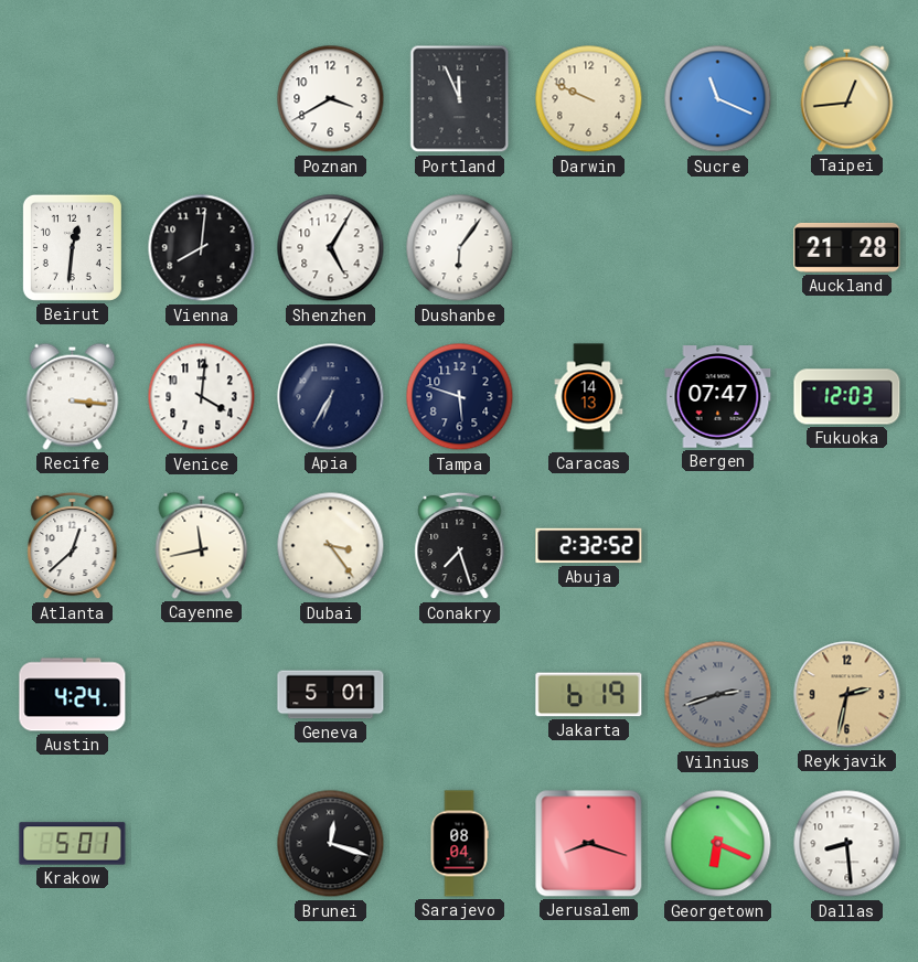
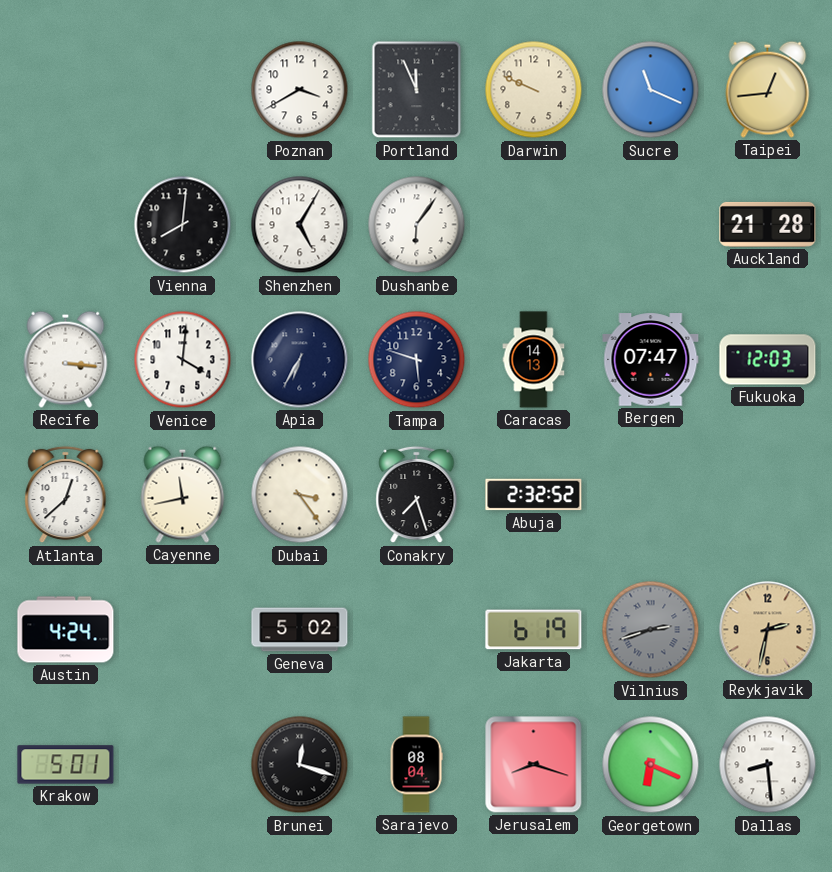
Beirut: 12:31 -> none (72, 247)
Geneva: 5:01 -> 5:02 (300, 630)
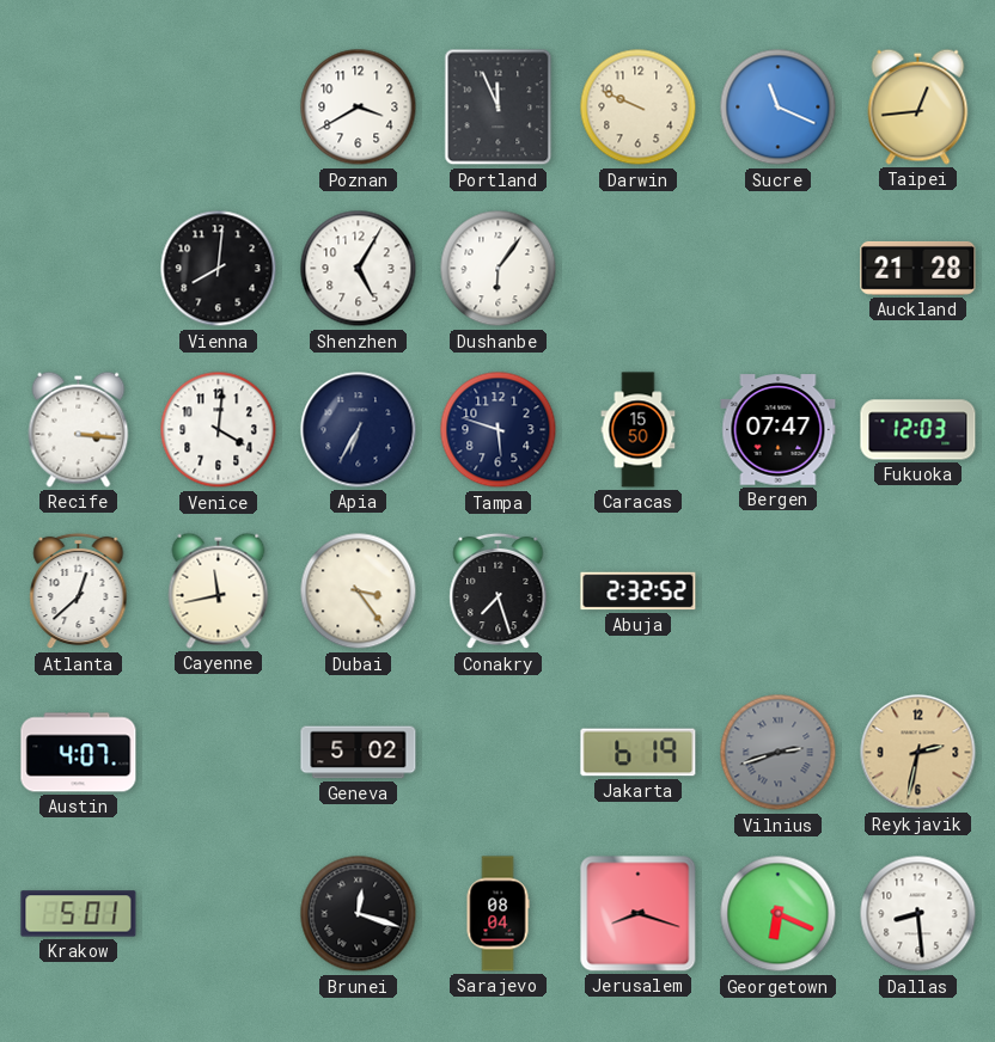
Caracas: 14:13 -> 15:50 (639, 430)
Austin: 4:24 -> 4:07 (79, 753)
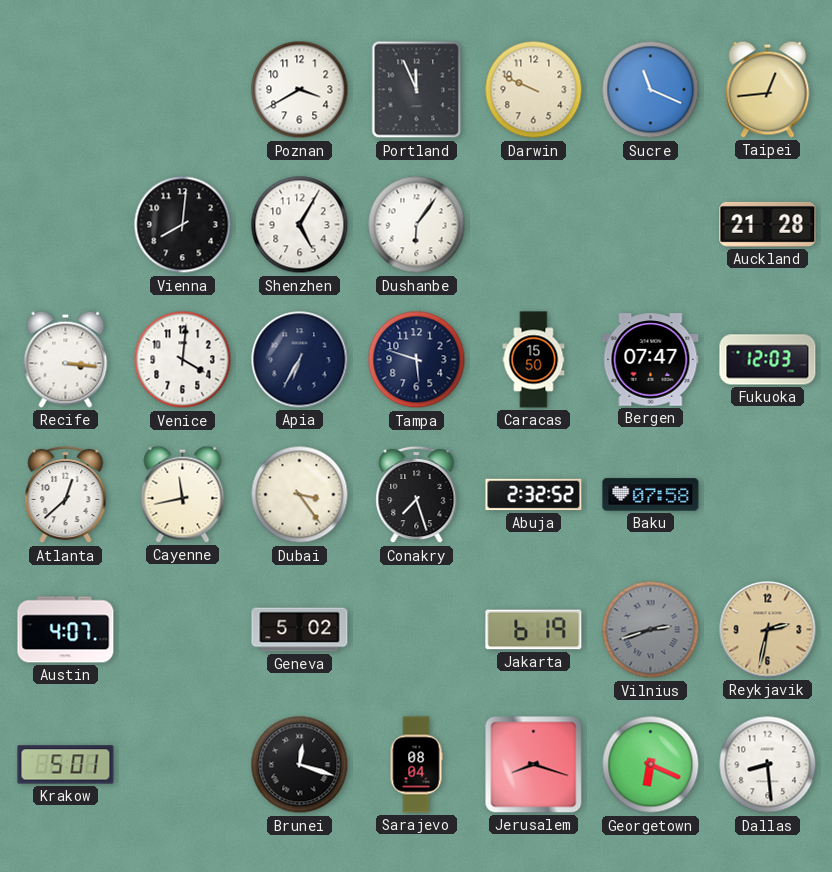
Baku: none -> 07:58 (651, 495)
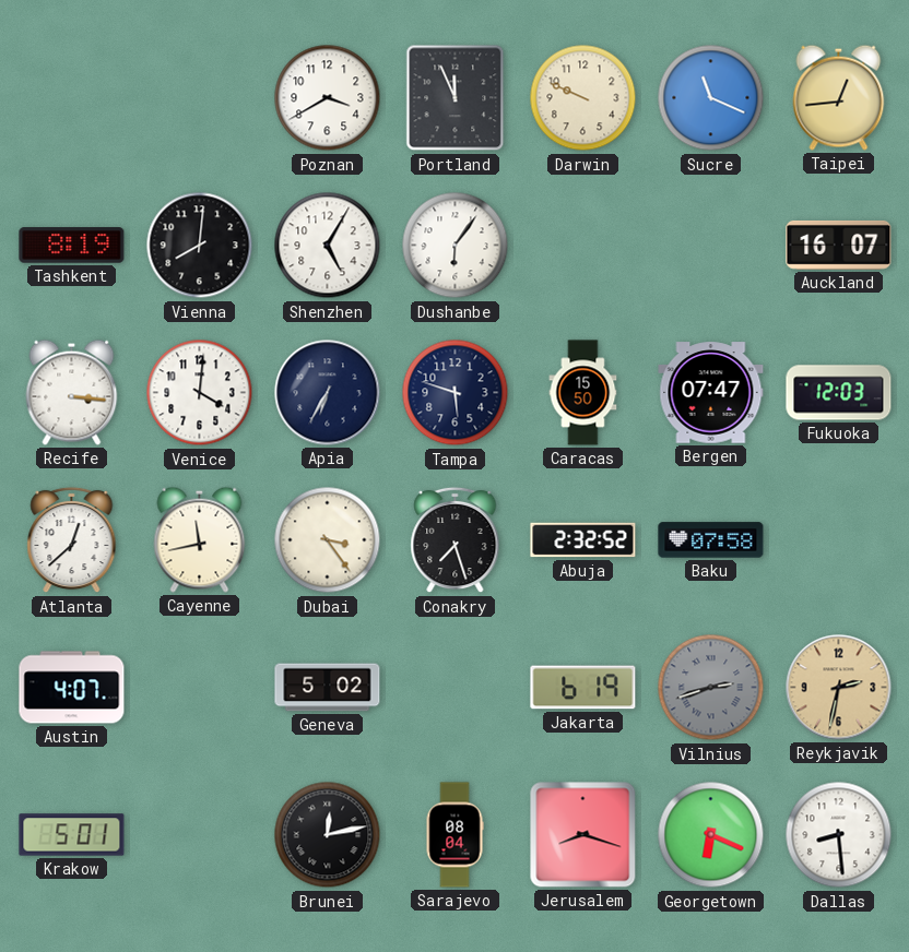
Tashkent: none -> 8:19 (72, 246)
Auckland: 21:28 -> 16:07 (839, 245)
Brunei: 12:18 -> 12:13 (328, 835)
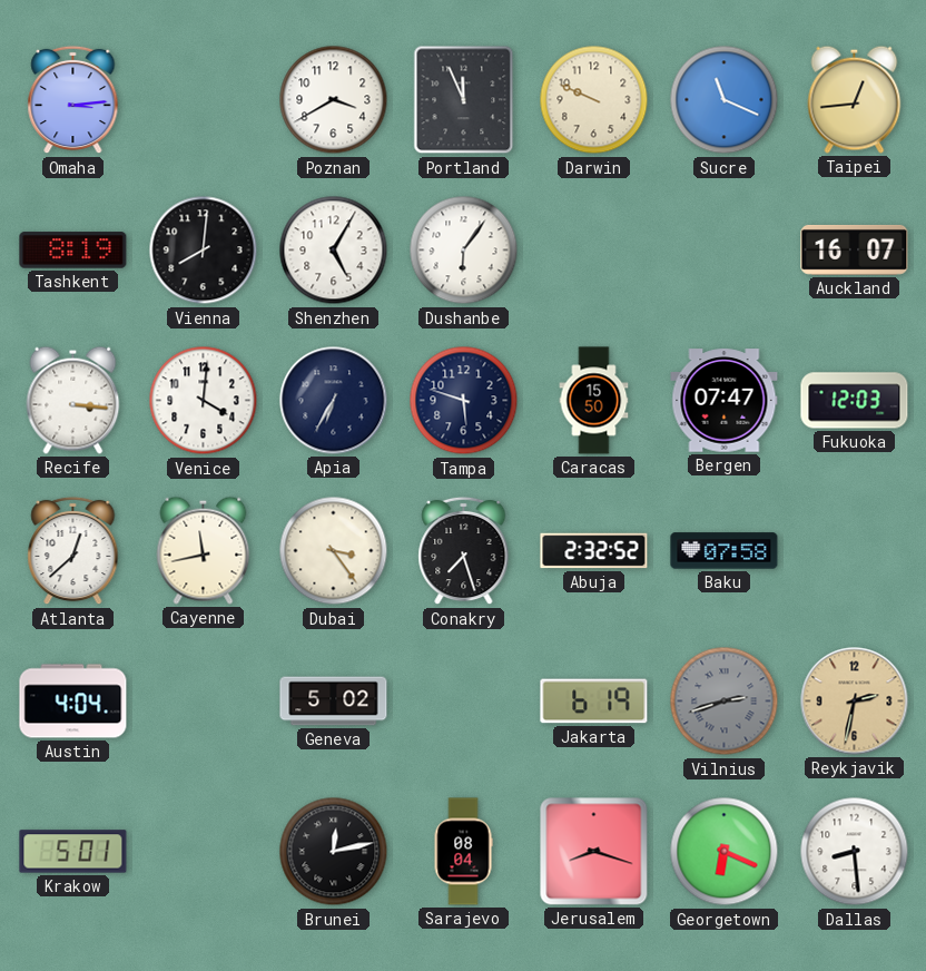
Omaha: none -> 3:14 (73, 100)
Austin: 4:07 -> 4:04 (73, 702)
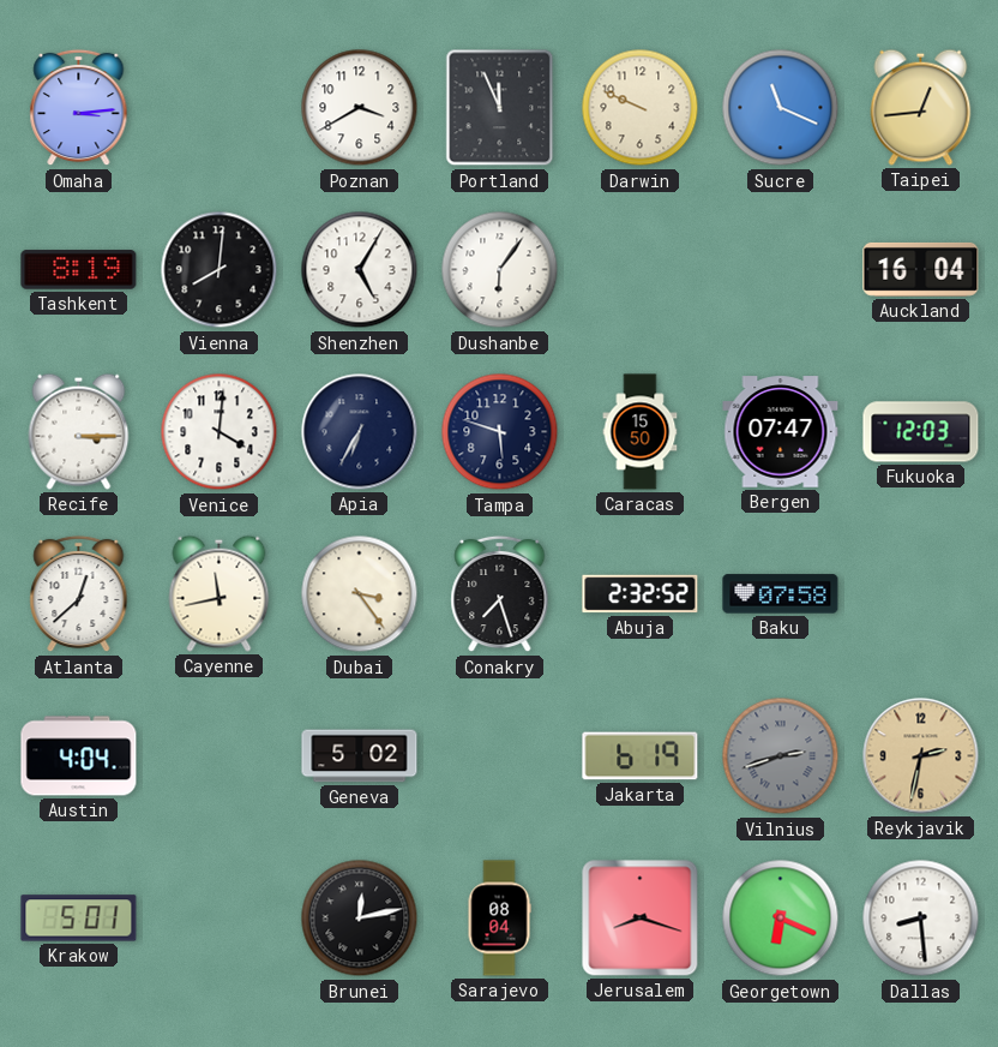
Auckland: 16:07 -> 16:04 (921, 269)
Recife: 3:16 -> 3:15 (79, 431)
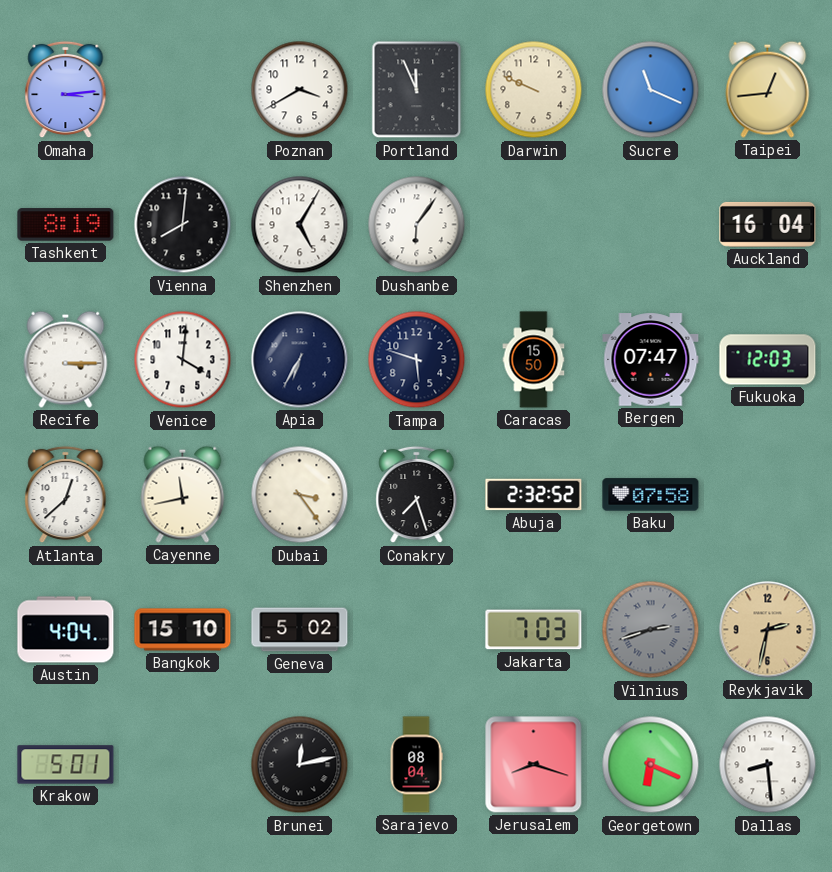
Bangkok: none -> 15:10 (183, 630)
Jakarta: 6:19 -> 7:03 (534, 630)
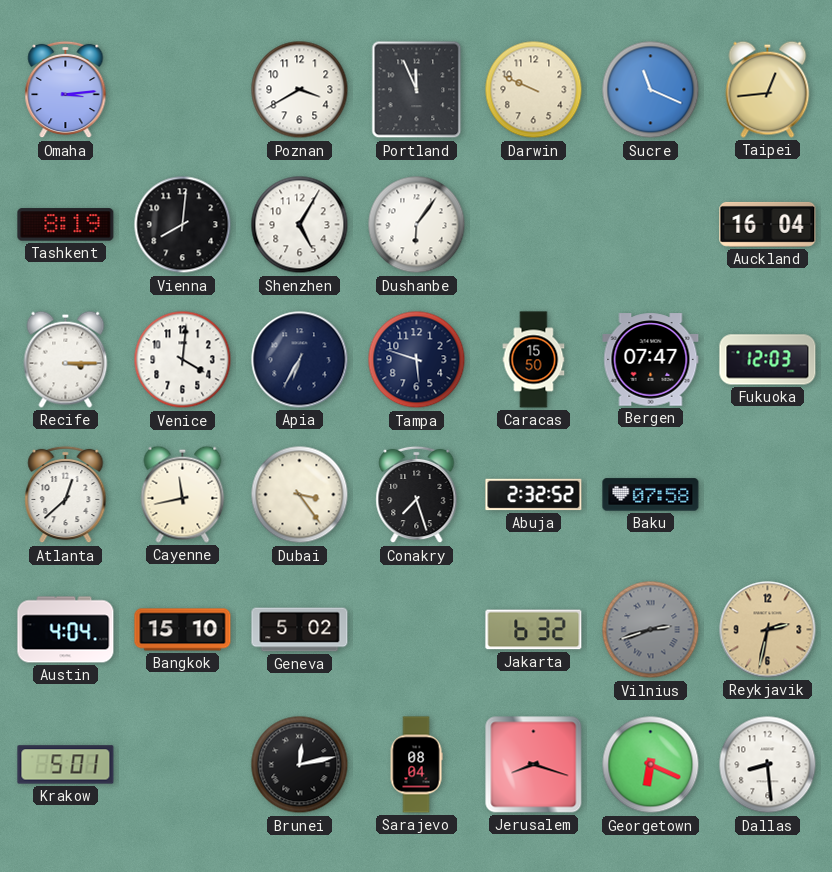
Jakarta: 7:03 -> 6:32 (534, 630)
